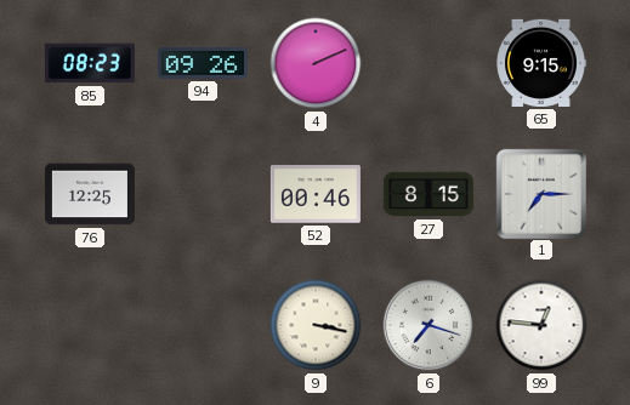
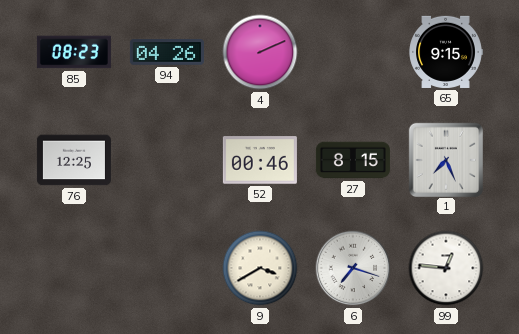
94: 09:26 -> 04:26 (167, 52)
1: 7:15 -> 7:26 (445, 159)
9: 3:17 -> 3:40 (260, 268)
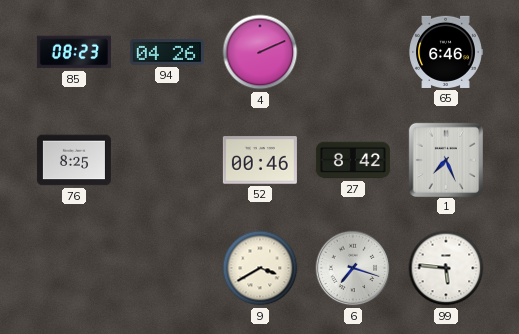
65: 9:15 -> 6:46 (446, 52)
76: 12:25 -> 8:25 (74, 160)
27: 8:15 -> 8:42 (353, 160)
99: 12:46 -> 5:46 (446, 268)
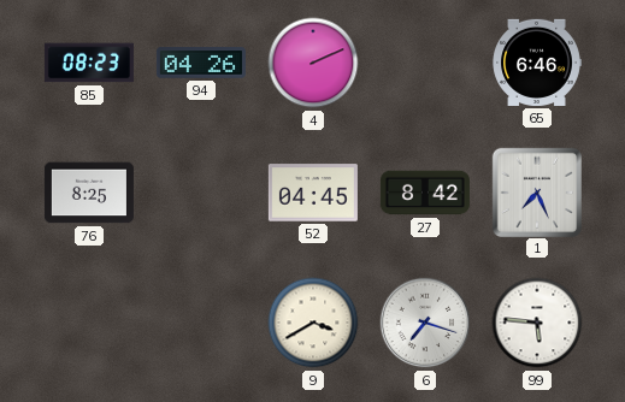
52: 00:46 -> 04:45 (313, 193)
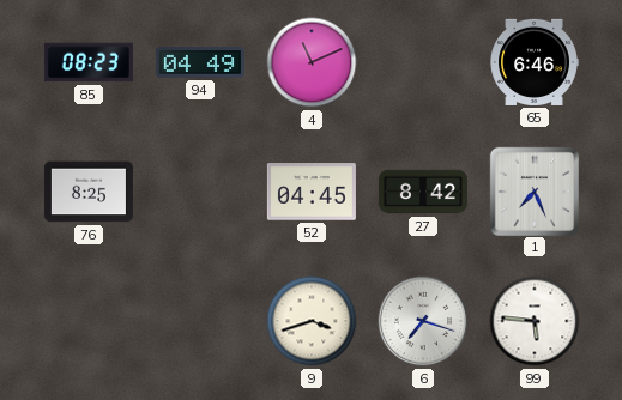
94: 04:26 -> 04:49 (200, 62)
4: 2:11 -> 11:11 (312, 62)
9: 3:40 -> 3:42 (312, 321)
